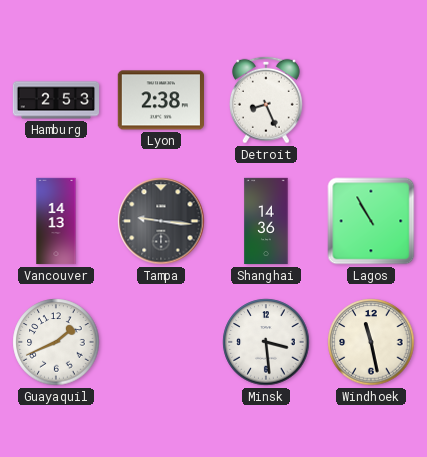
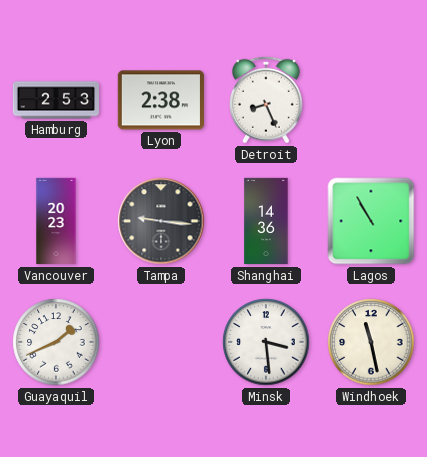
Vancouver: 14:13 -> 20:23 (56, 221)
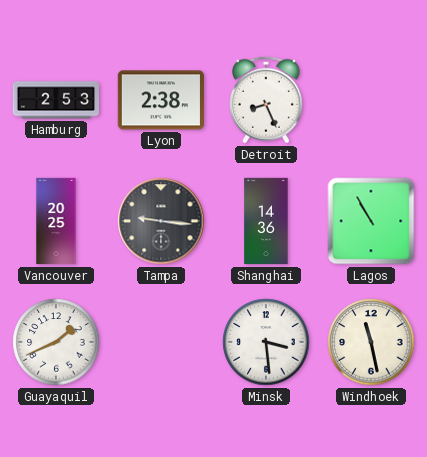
Vancouver: 20:23 -> 20:25 (56, 221)
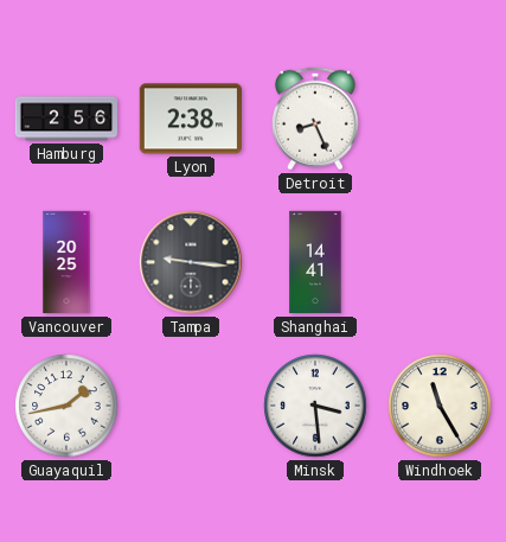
Hamburg: 2:53 -> 2:56 (66, 119)
Shanghai: 14:36 -> 14:41 (315, 262)
Lagos: 10:55 -> none (371, 221)
Guayaquil: 1:41 -> 1:43 (66, 406)
Windhoek: 11:28 -> 11:25 (440, 406)
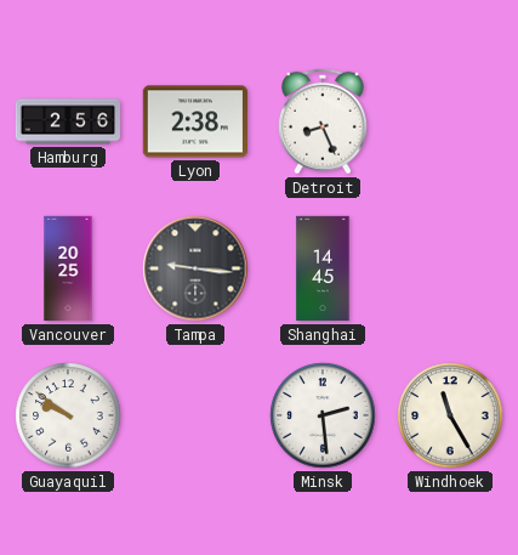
Shanghai: 14:41 -> 14:45 (323, 268)
Guayaquil: 1:43 -> 9:51 (68, 415)
Minsk: 3:29 -> 2:29 (323, 415)
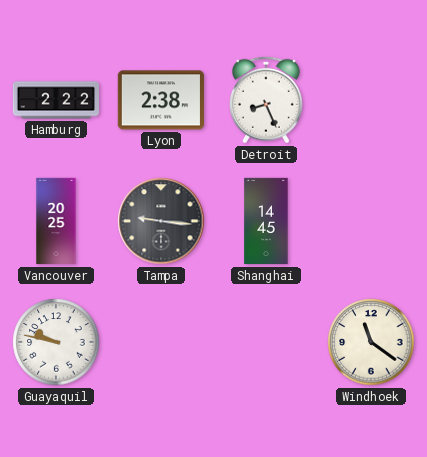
Hamburg: 2:56 -> 2:22 (56, 100)
Guayaquil: 9:51 -> 9:47 (56, 342)
Minsk: 2:29 -> none (323, 415)
Windhoek: 11:25 -> 11:21 (371, 342)
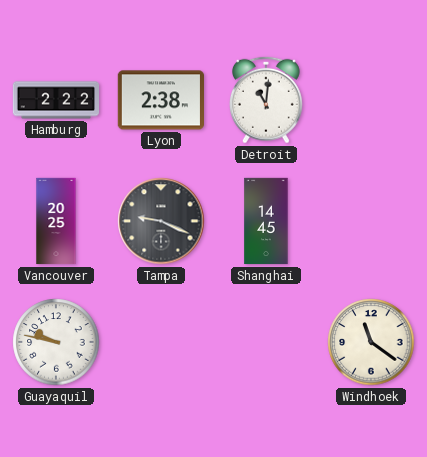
Detroit: 8:26 -> 11:01 (266, 100)
Tampa: 9:16 -> 9:19 (161, 221)
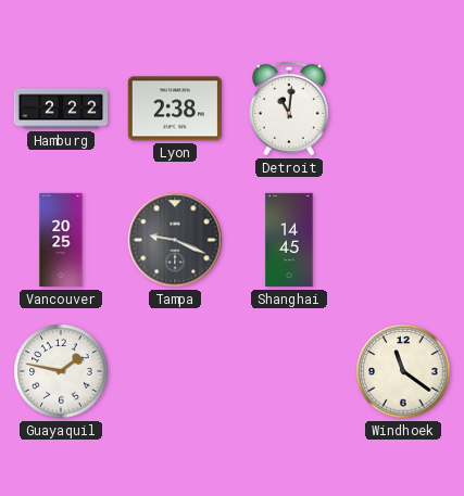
Guayaquil: 9:47 -> 1:47 (61, 371)
